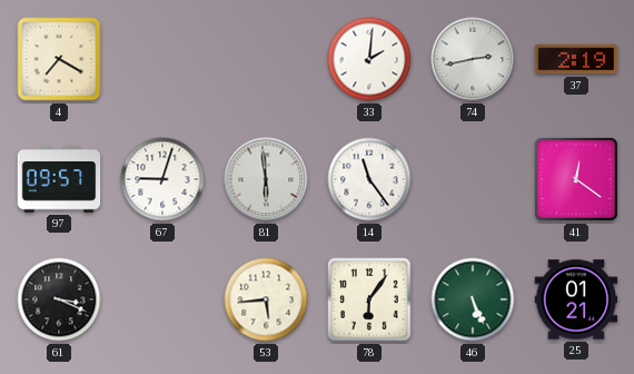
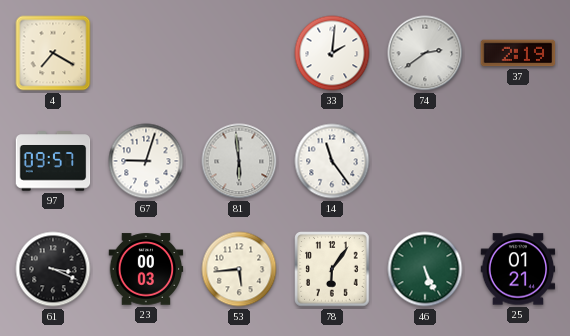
74: 2:43 -> 2:39 (425, 53)
41: 12:21 -> none (577, 180)
23: none -> 00:03 (146, 269)
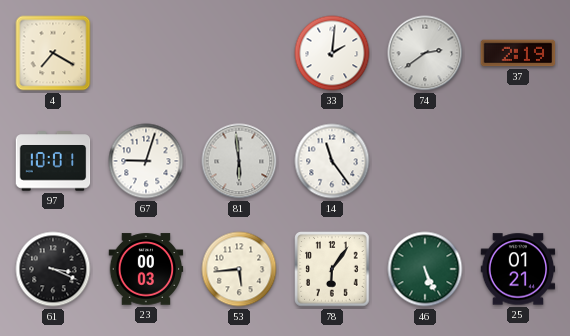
97: 09:57 -> 10:01 (53, 161)
